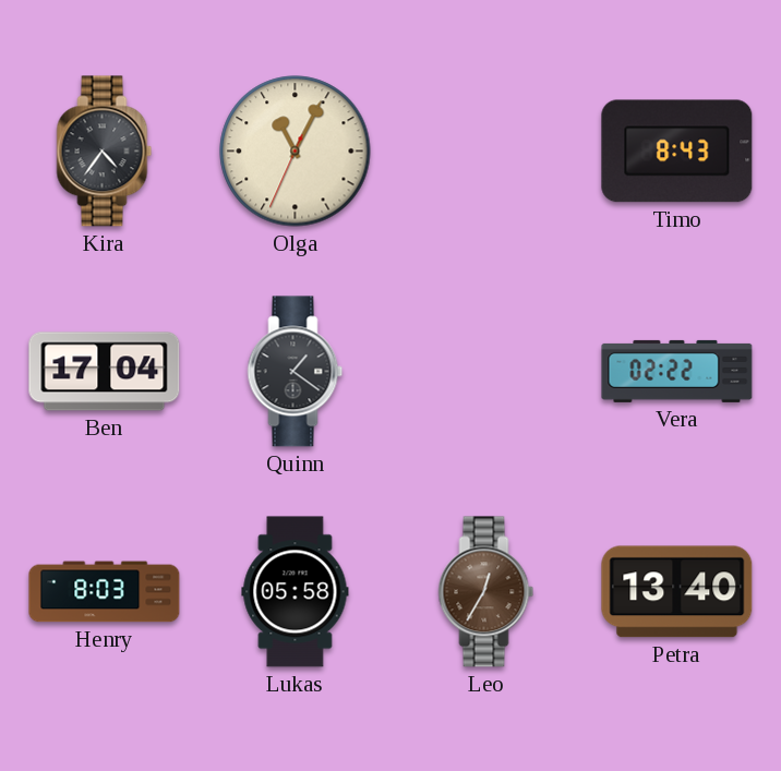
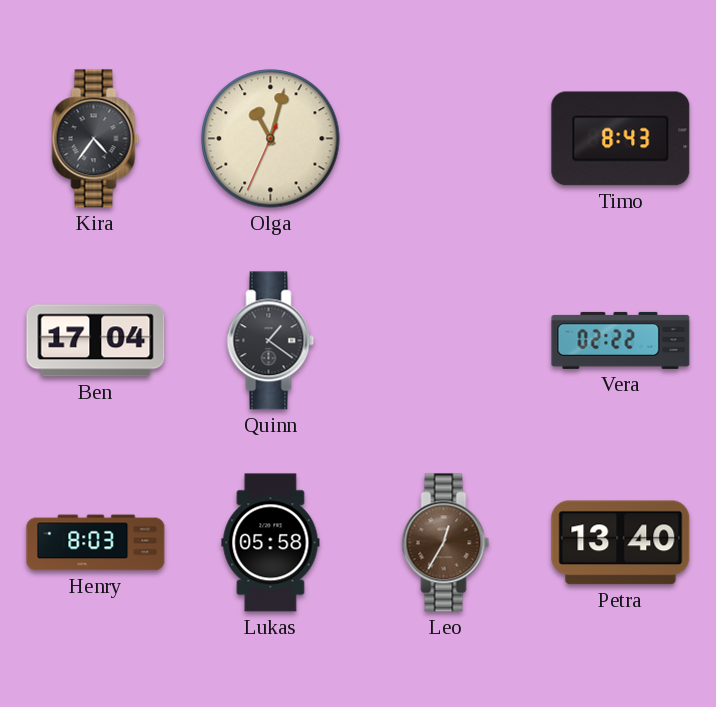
Olga: 11:04 -> 11:02 (271, 139)
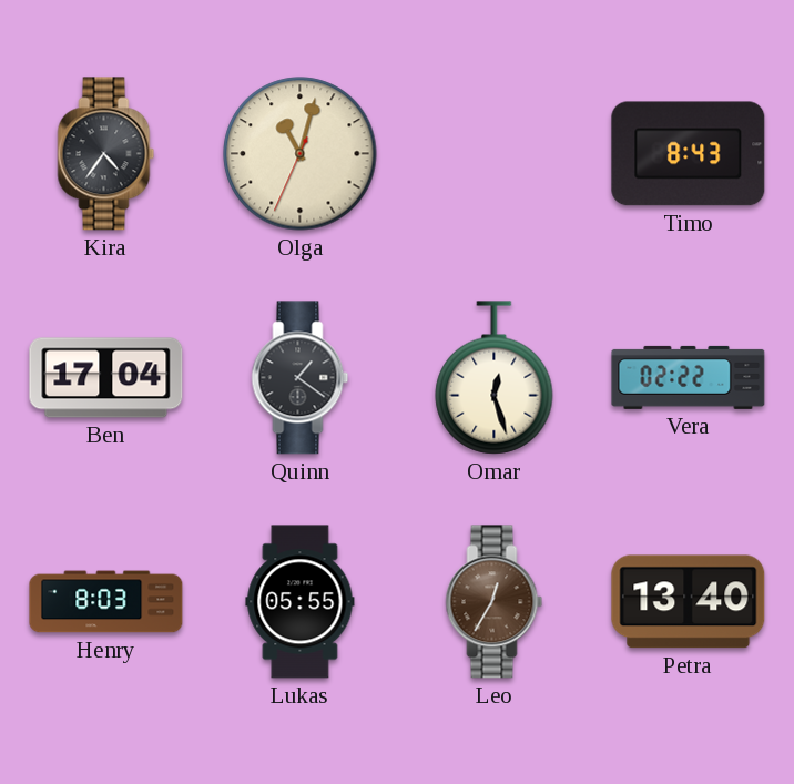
Omar: none -> 12:27 (495, 378)
Lukas: 05:58 -> 05:55 (301, 602)
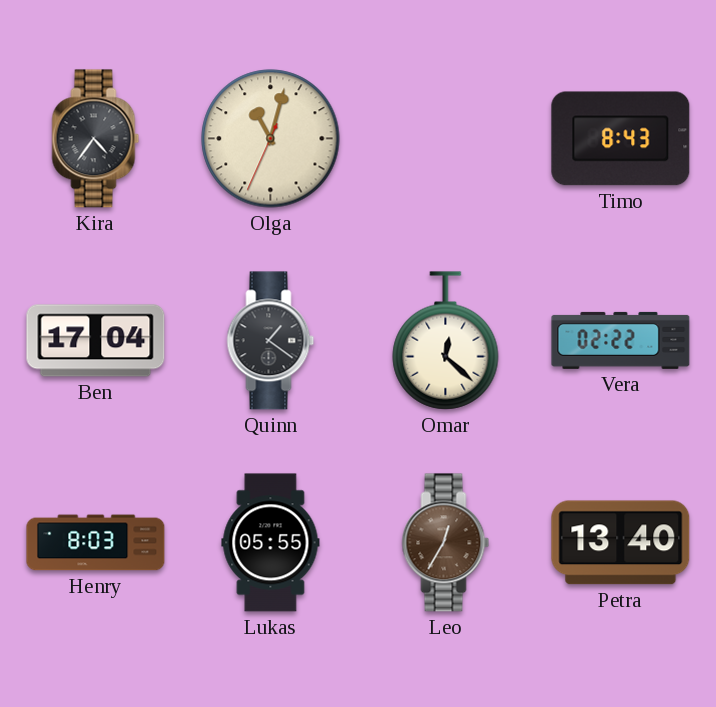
Omar: 12:27 -> 12:22 (446, 341)
